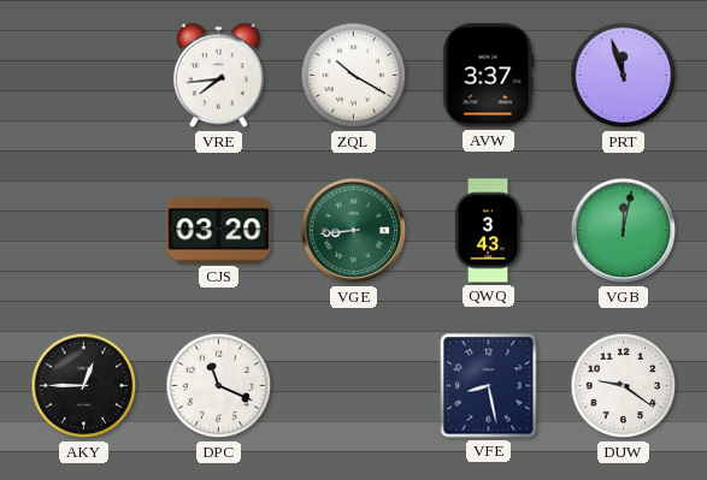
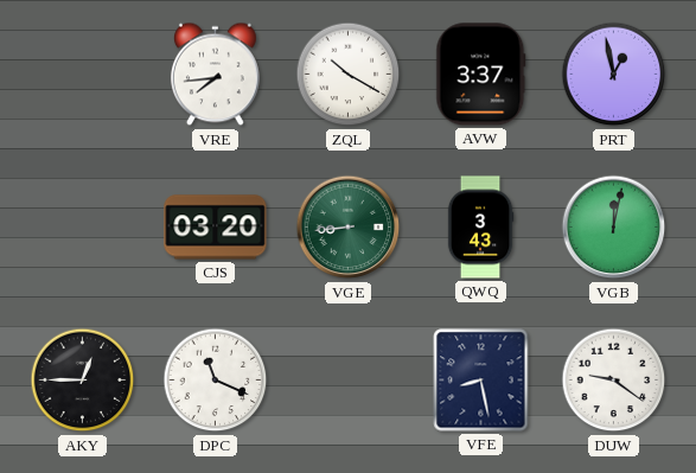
PRT: 11:57 -> 12:58 (614, 75)
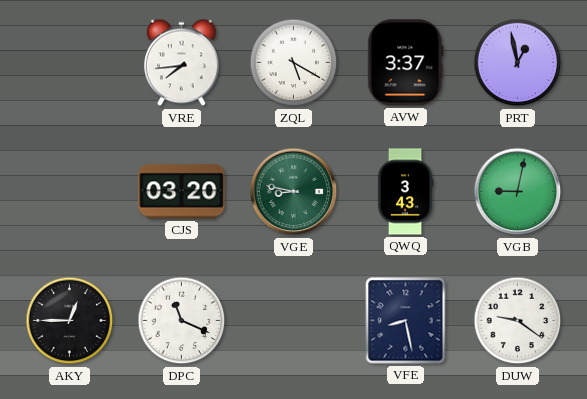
ZQL: 10:20 -> 5:20 (294, 63)
VGE: 8:44 -> 8:47 (294, 192)
VGB: 12:02 -> 9:02 (518, 192)
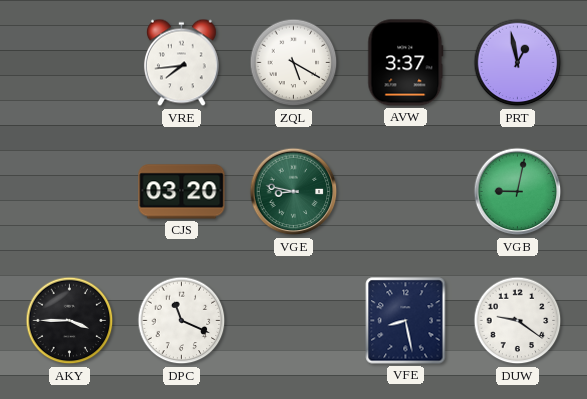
QWQ: 3:43 -> none (405, 192)
AKY: 12:45 -> 3:45 (70, 321)
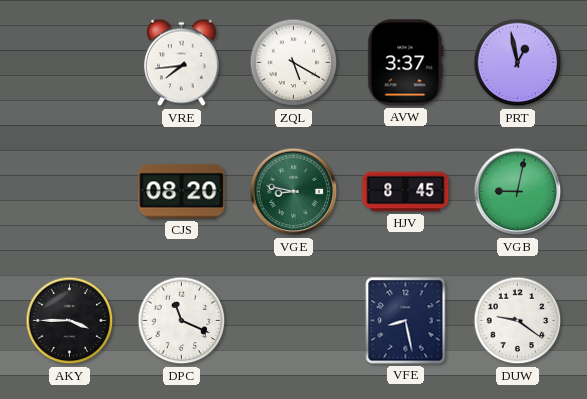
CJS: 03:20 -> 08:20 (182, 192)
HJV: none -> 8:45 (406, 192)
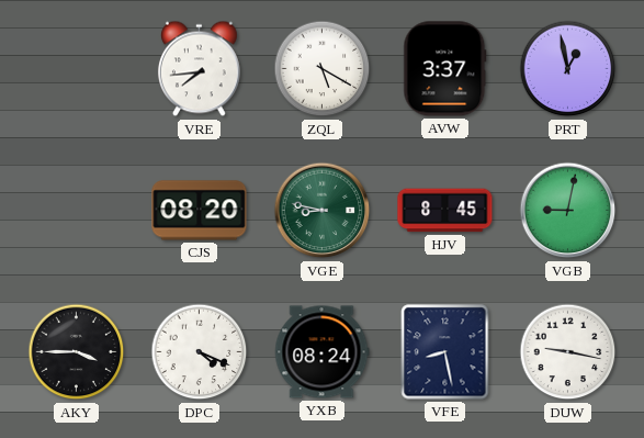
DPC: 11:19 -> 4:19 (200, 352)
YXB: none -> 08:24 (321, 352)
DUW: 9:21 -> 9:17 (568, 352)
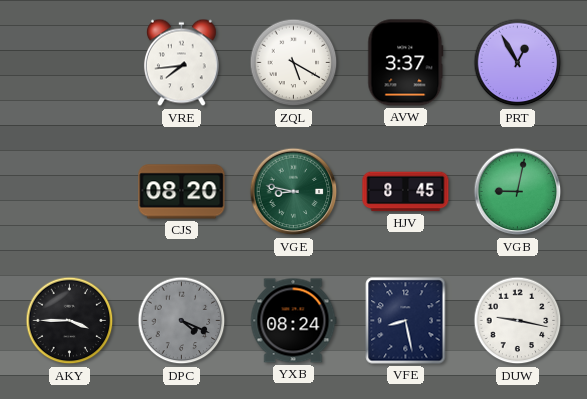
PRT: 12:58 -> 12:55 (518, 63)
DPC dial: white -> grey (182, 321)
